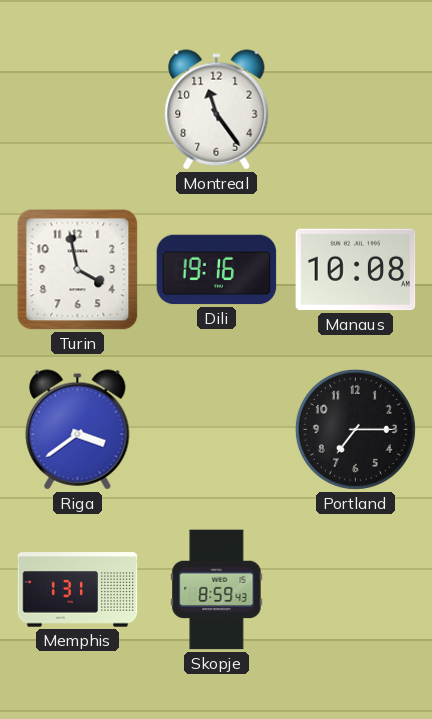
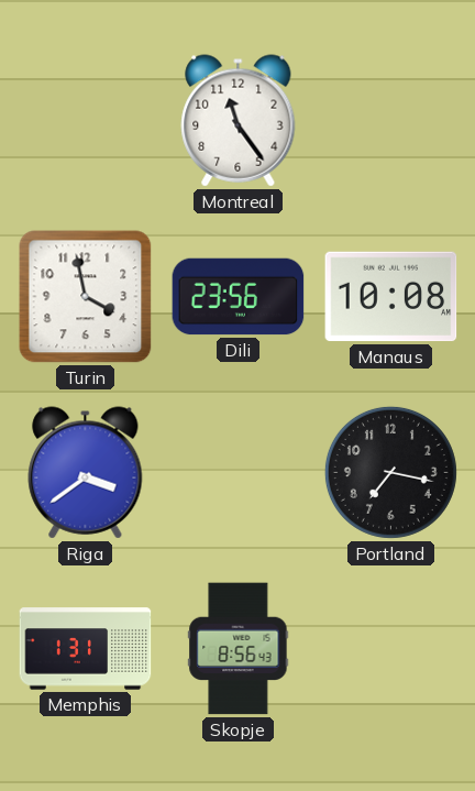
Dili: 19:16 -> 23:56 (239, 297)
Portland: 7:15 -> 7:17 (390, 472)
Skopje: 8:59 -> 8:56 (239, 649)
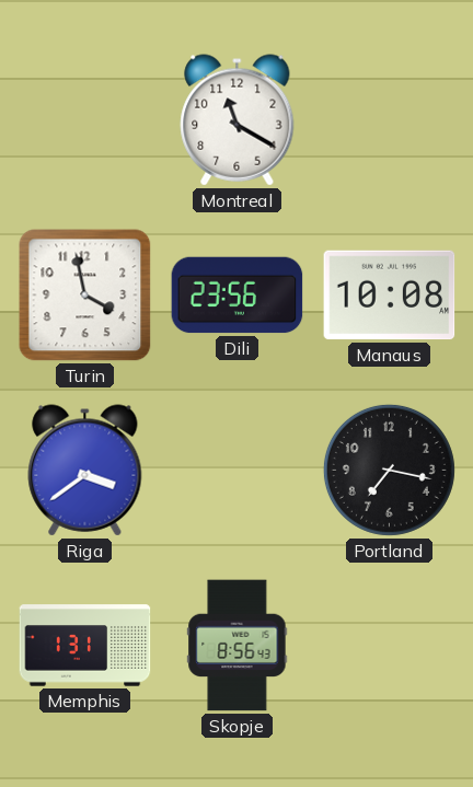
Montreal: 11:24 -> 11:20 (238, 120)
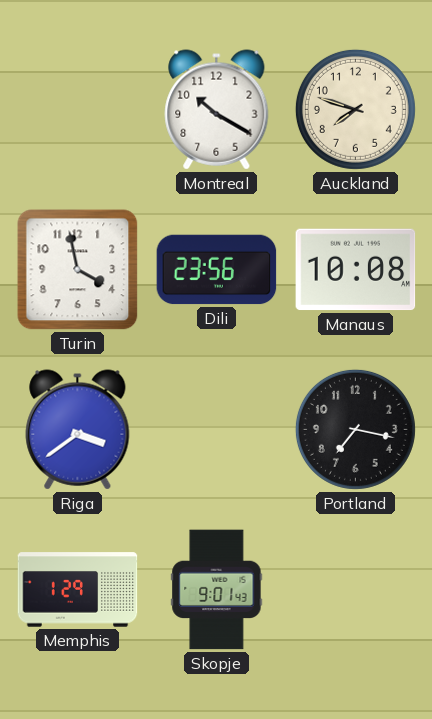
Montreal: 11:20 -> 10:20 (217, 110)
Auckland: none -> 7:48 (355, 109)
Memphis: 1:31 -> 1:29 (78, 590)
Skopje: 8:56 -> 9:01 (217, 590)
